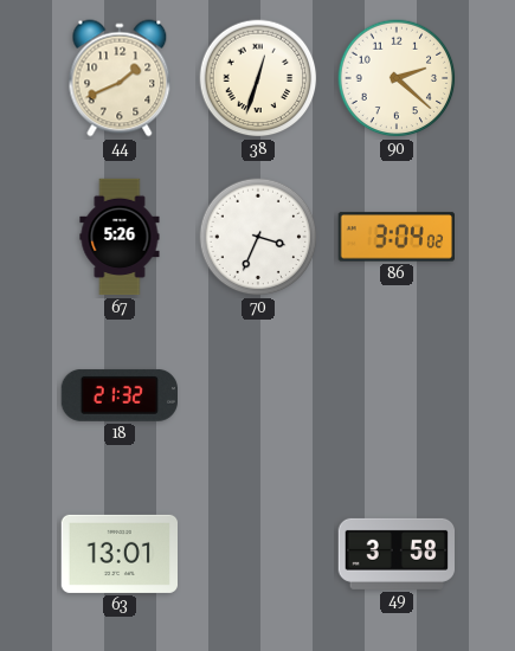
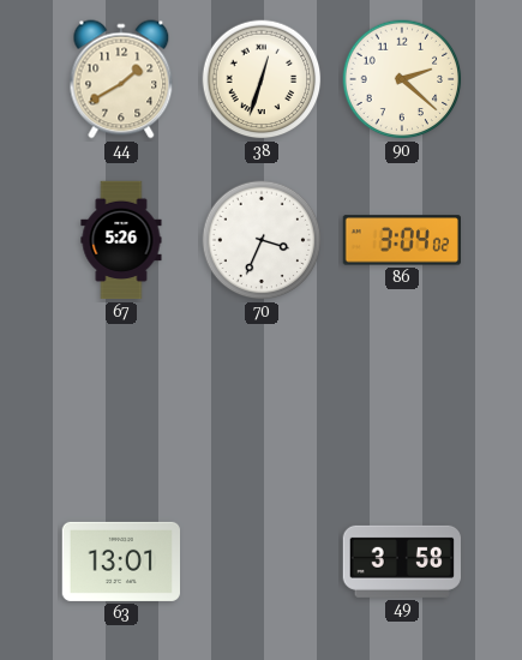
44: 1:41 -> 1:40 (121, 79)
18: 21:32 -> none (118, 395)
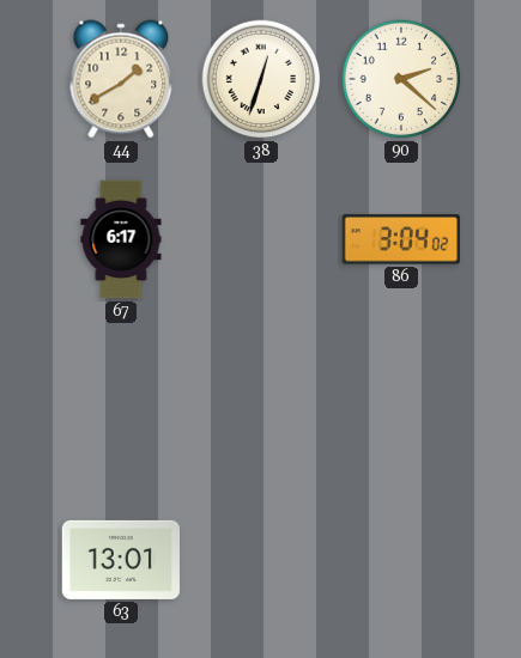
67: 5:26 -> 6:17 (121, 239)
70: 3:34 -> none (262, 240)
49: 3:58 -> none (401, 562)
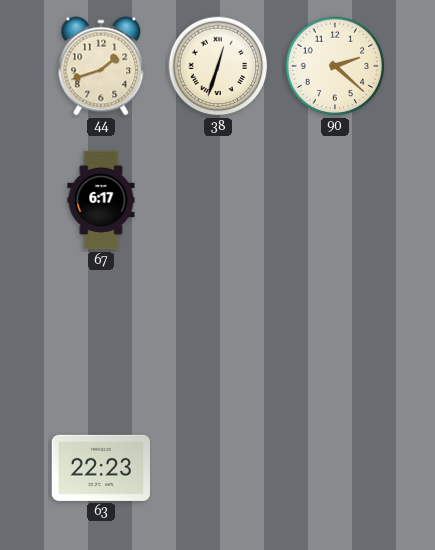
44: 1:40 -> 1:42 (101, 66)
86: 3:04 -> none (400, 239)
63: 13:01 -> 22:23 (100, 468)
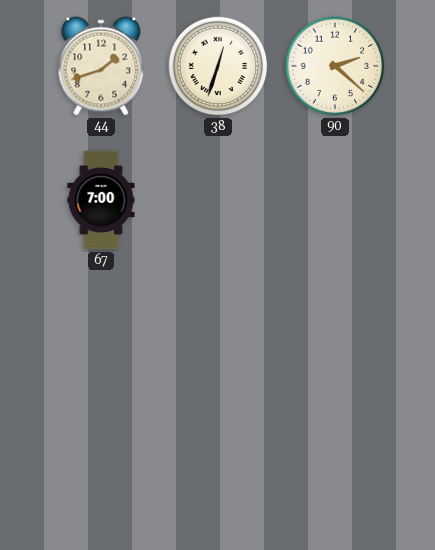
67: 6:17 -> 7:00 (101, 200)
63: 22:23 -> none (100, 468)
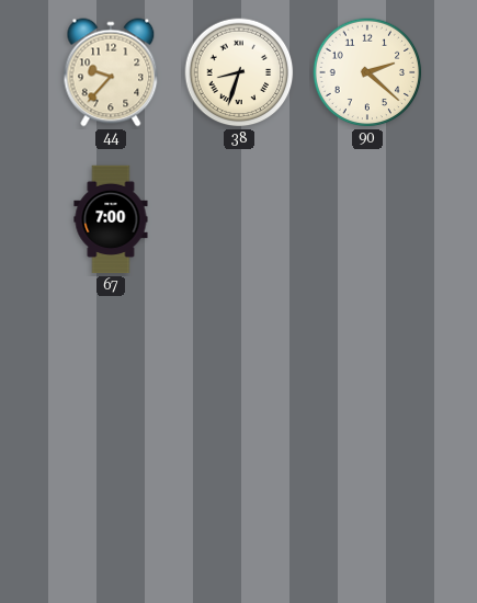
44: 1:42 -> 9:37 (111, 72)
38: 12:33 -> 8:33 (239, 72)
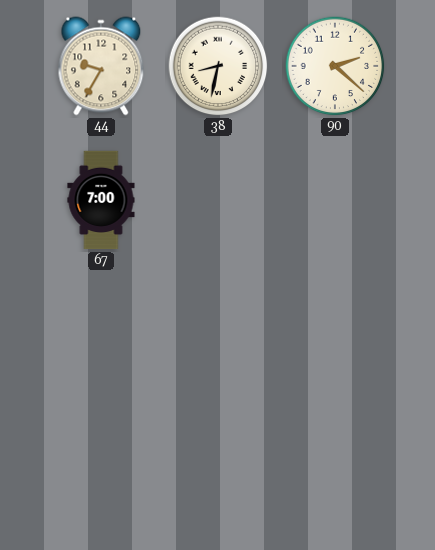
44: 9:37 -> 9:35 (101, 66)
38: 8:33 -> 8:32 (218, 66)
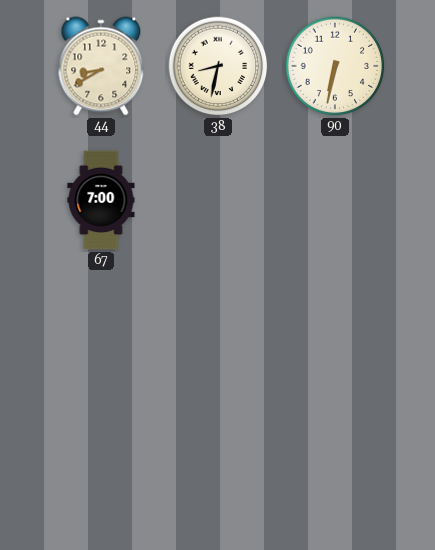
44: 9:35 -> 8:40 (101, 66)
90: 2:22 -> 6:32 (335, 66)
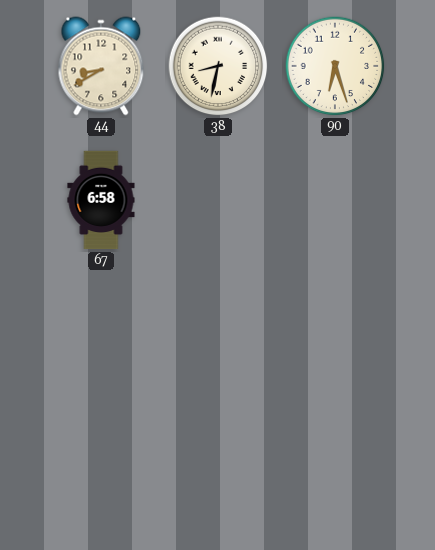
90: 6:32 -> 6:27 (335, 66)
67: 7:00 -> 6:58 (101, 200)
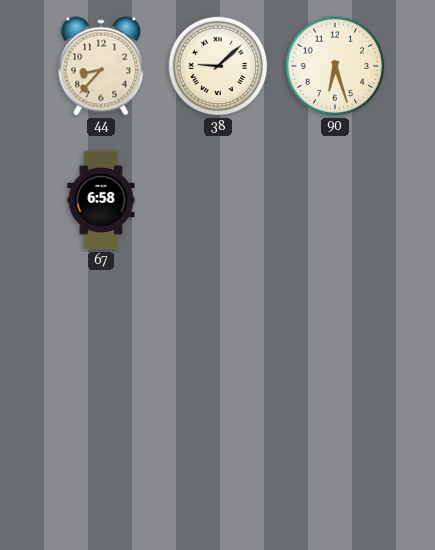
44: 8:40 -> 8:37 (101, 66)
38: 8:32 -> 9:08 (218, 66)
